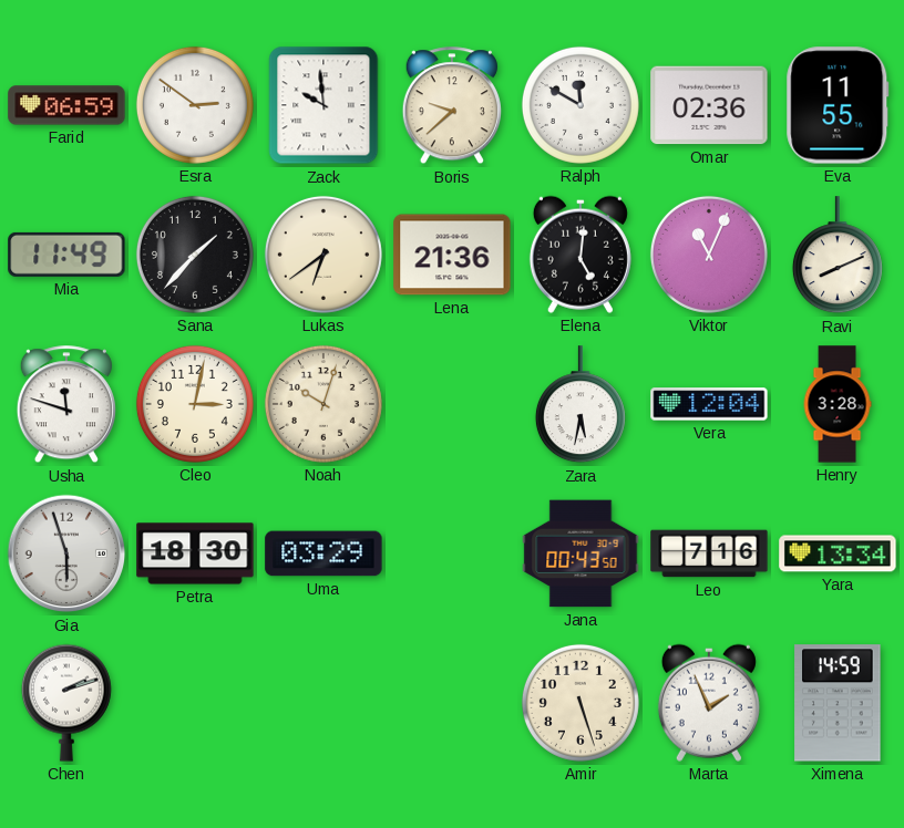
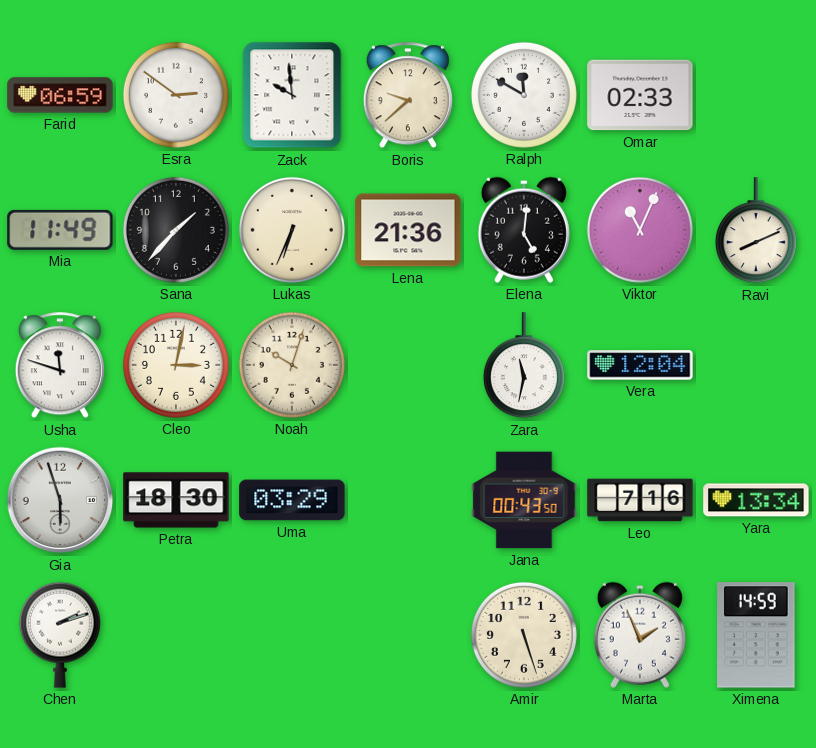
Omar: 02:36 -> 02:33 (640, 95)
Eva: 11:55 -> none (838, 105)
Lukas: 6:39 -> 6:34 (292, 230)
Zara: 5:32 -> 11:32 (524, 366)
Henry: 3:28 -> none (838, 404)
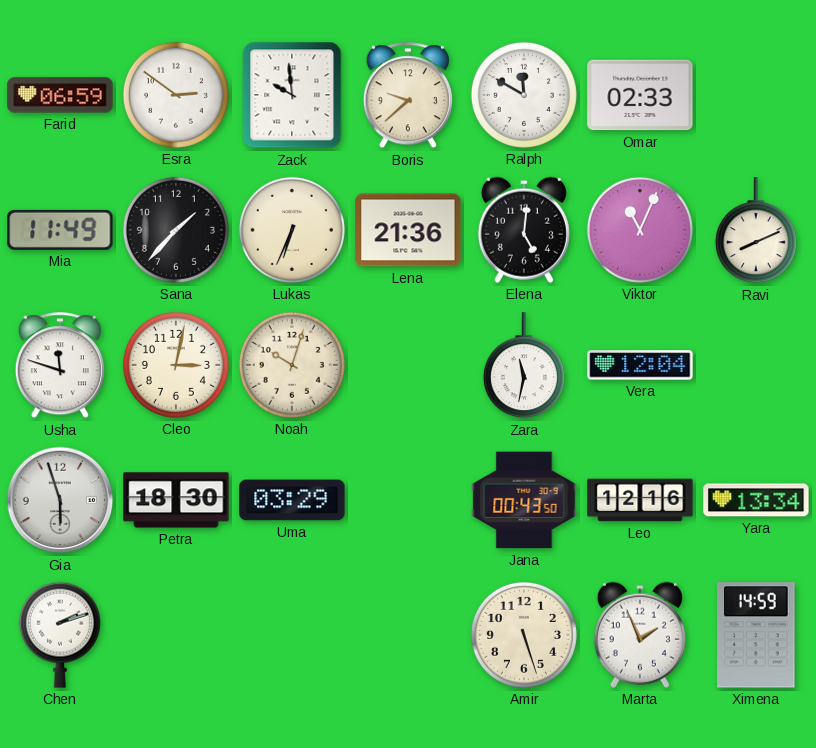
Leo: 7:16 -> 12:16 (640, 500)
